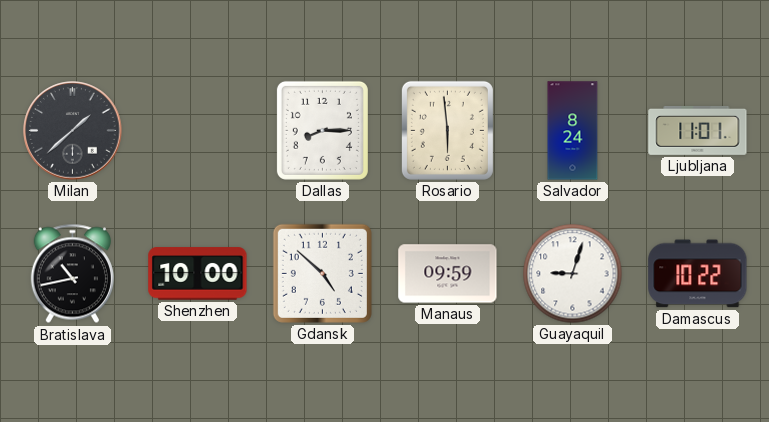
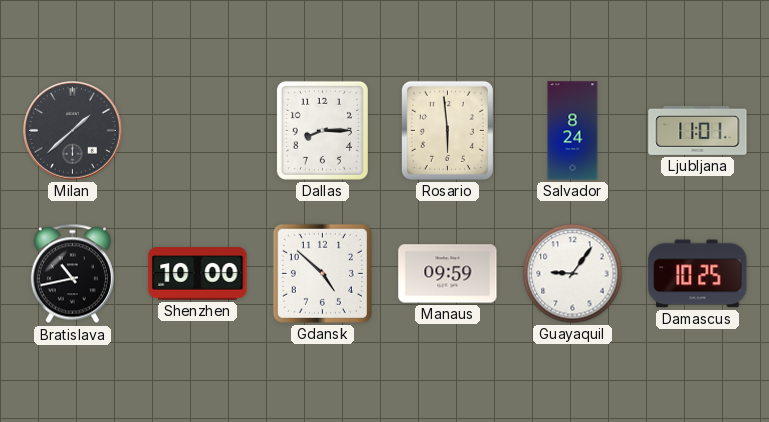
Guayaquil: 9:03 -> 9:06 (573, 274)
Damascus: 10:22 -> 10:25 (698, 274)
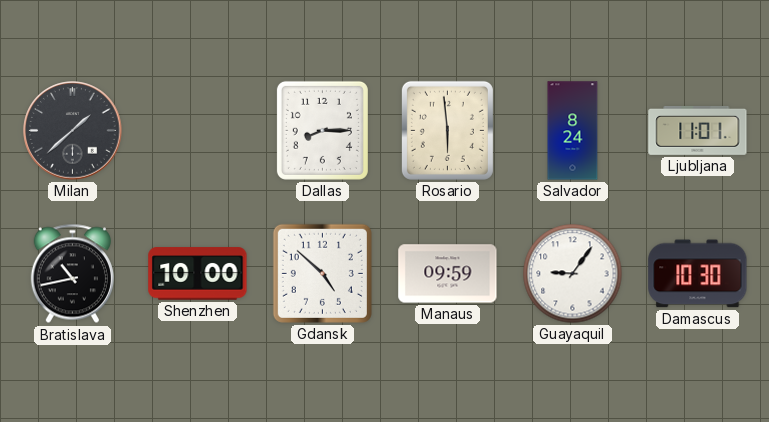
Damascus: 10:25 -> 10:30 (698, 274)
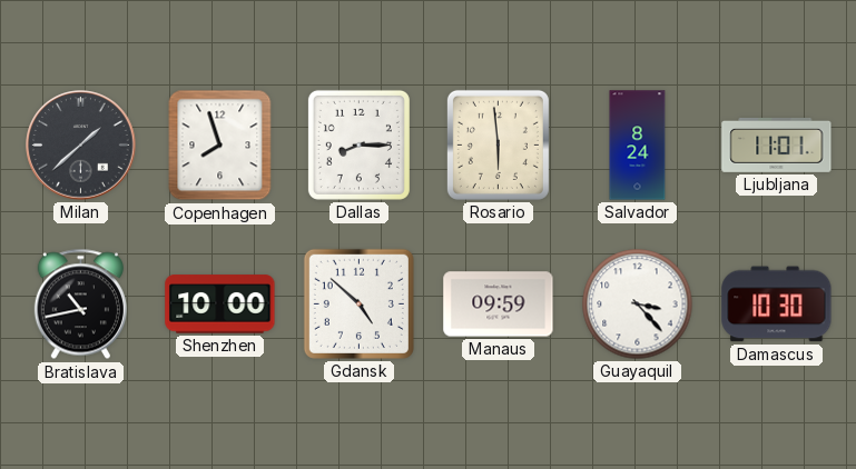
Copenhagen: none -> 7:57 (220, 146)
Guayaquil: 9:06 -> 3:23 (638, 305)
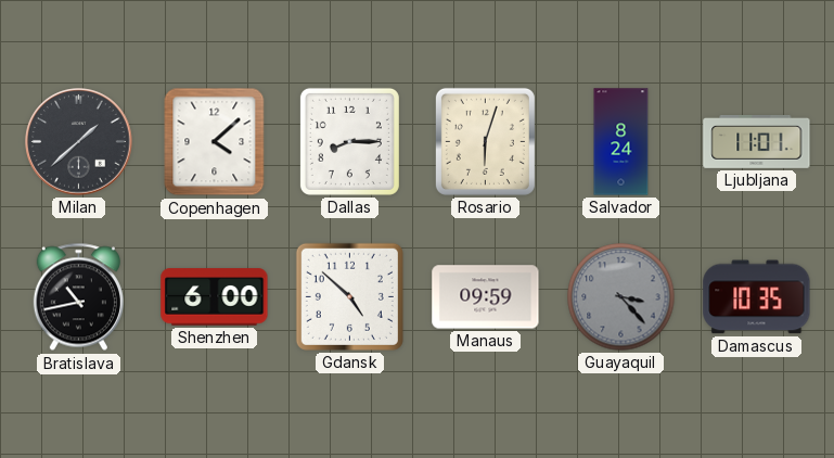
Copenhagen: 7:57 -> 4:08 (215, 142)
Rosario: 5:59 -> 6:03 (485, 141)
Shenzhen: 10:00 -> 6:00 (215, 297)
Guayaquil dial: white -> grey (621, 297)
Damascus: 10:30 -> 10:35 (757, 297)
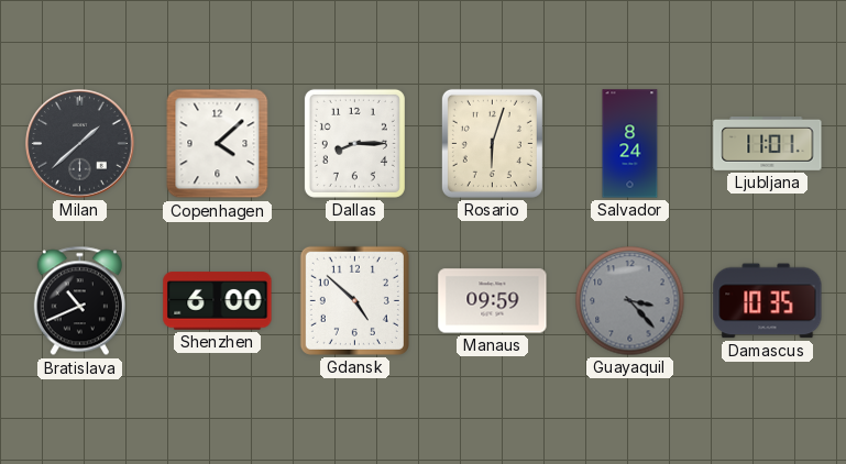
Bratislava: 10:43 -> 10:41 (79, 301)
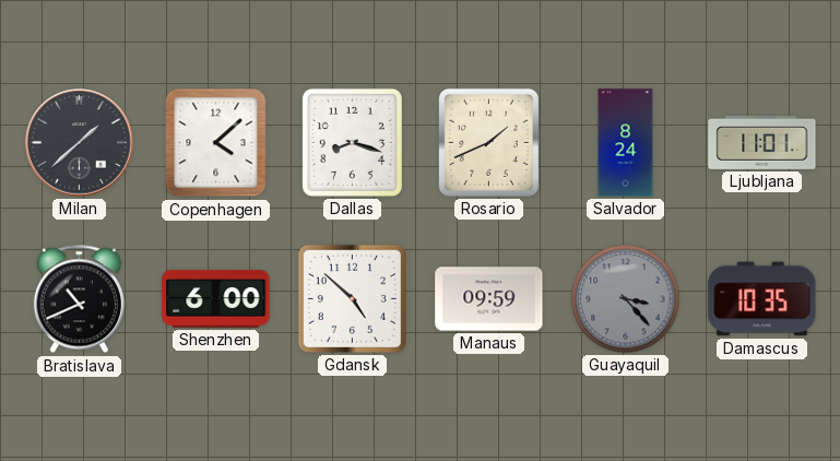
Dallas: 8:15 -> 8:18 (352, 142)
Rosario: 6:03 -> 1:41 (488, 142)
